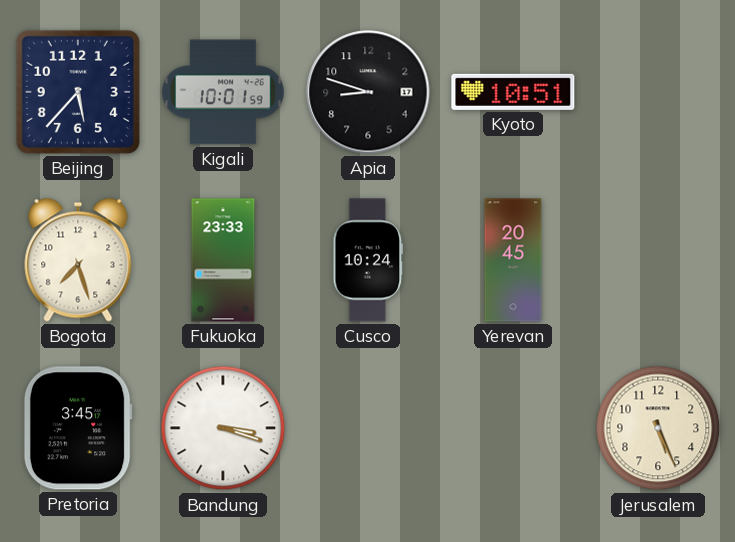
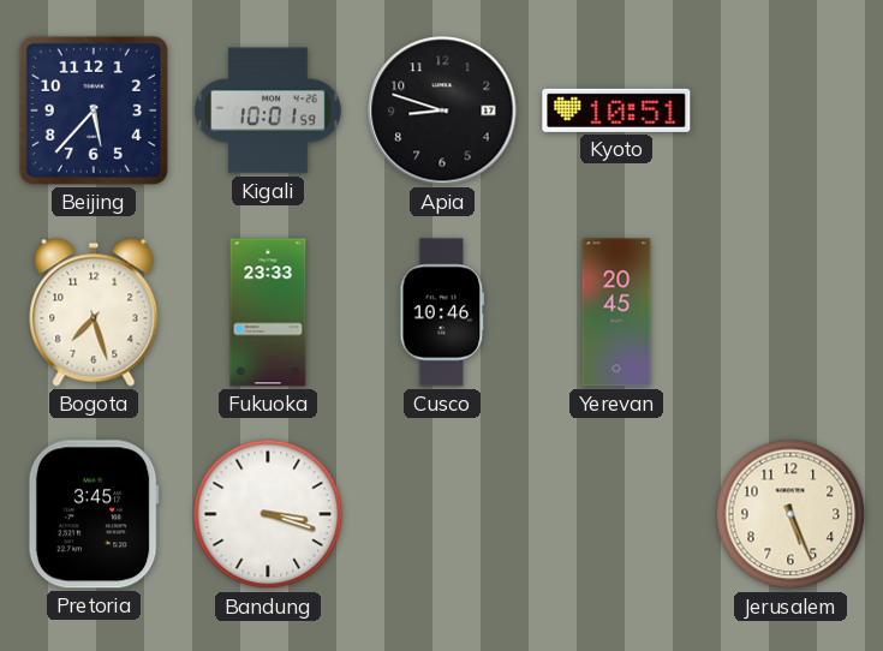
Cusco: 10:24 -> 10:46 (442, 312)
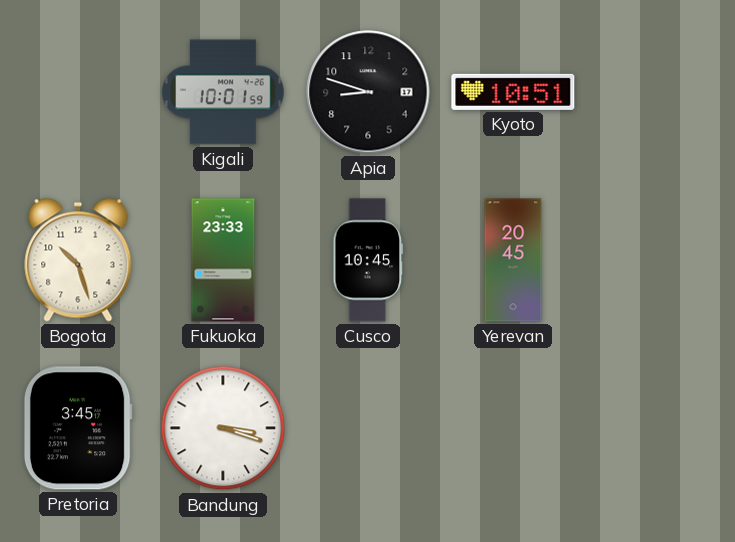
Beijing: 5:37 -> none (94, 111)
Bogota: 7:27 -> 10:27 (78, 260)
Cusco: 10:46 -> 10:45 (368, 260)
Jerusalem: 5:26 -> none (790, 514)
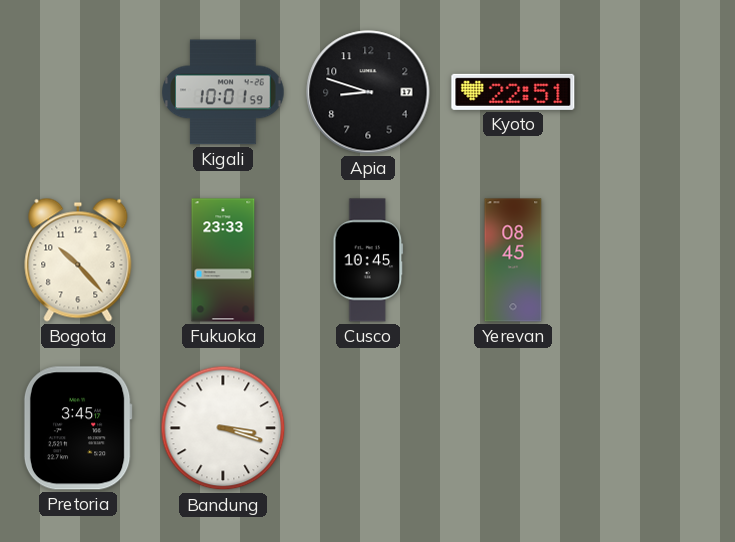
Kyoto: 10:51 -> 22:51 (513, 92)
Bogota: 10:27 -> 10:23 (78, 260)
Yerevan: 20:45 -> 08:45 (513, 260)
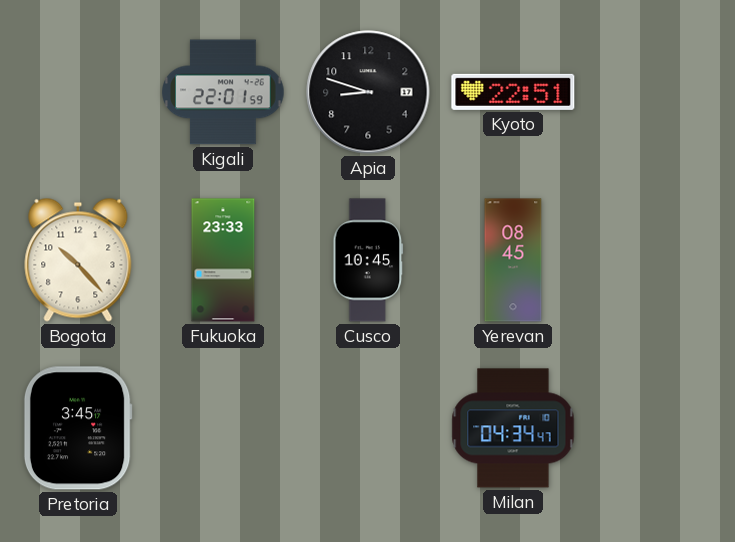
Kigali: 10:01 -> 22:01 (223, 92)
Bandung: 3:18 -> none (223, 428)
Milan: none -> 04:34 (513, 428)
